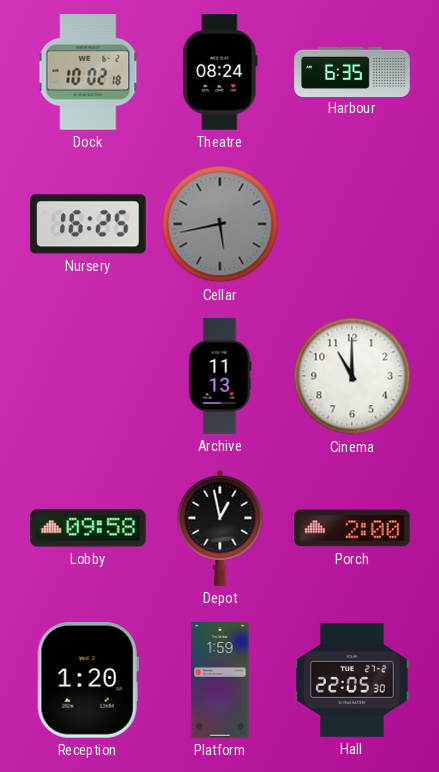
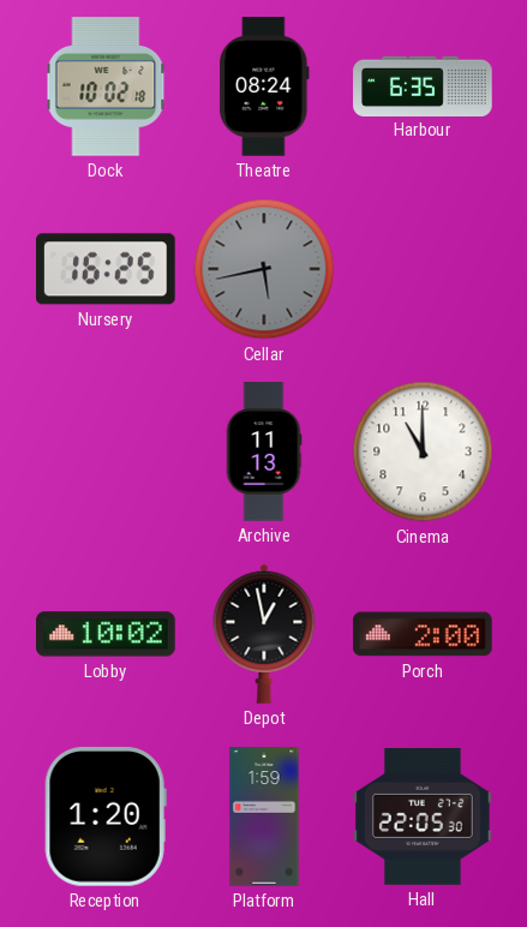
Lobby: 09:58 -> 10:02 (106, 634)
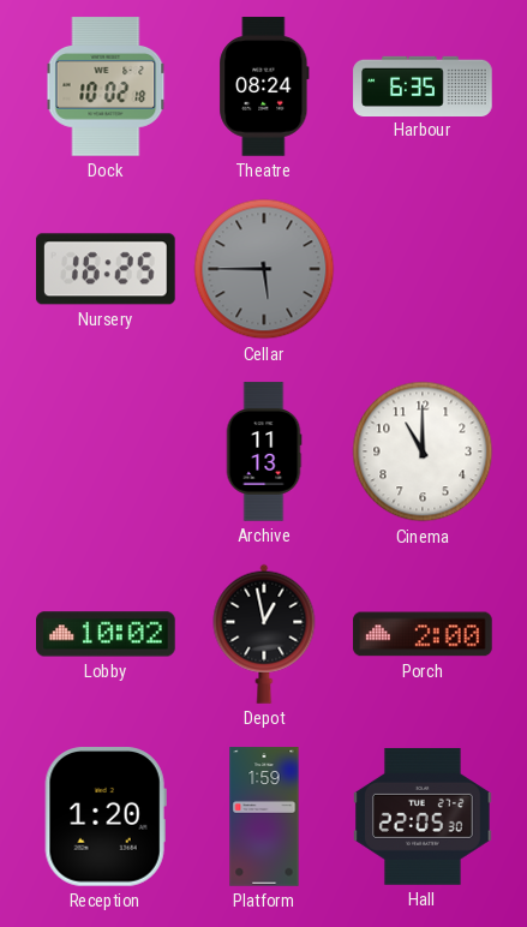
Cellar: 5:43 -> 5:45 (264, 269)
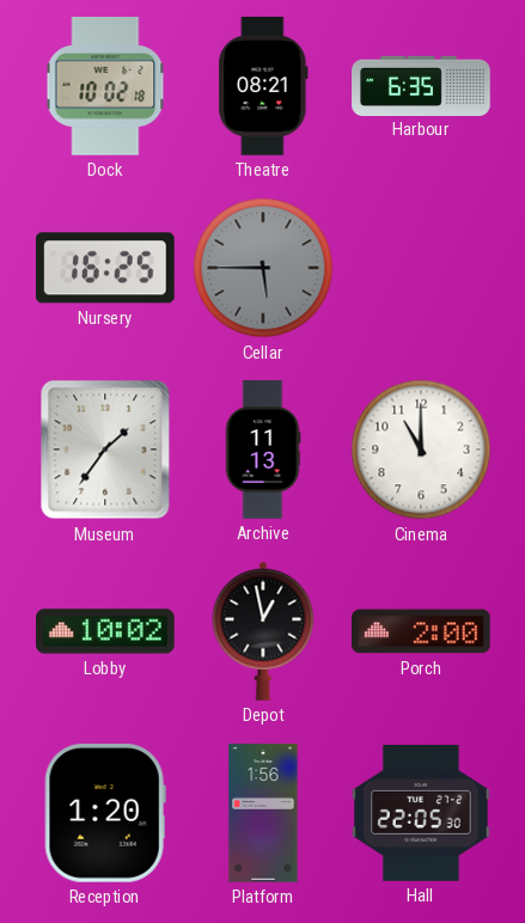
Theatre: 08:24 -> 08:21 (263, 86)
Museum: none -> 1:36 (105, 450)
Platform: 1:59 -> 1:56 (263, 813)
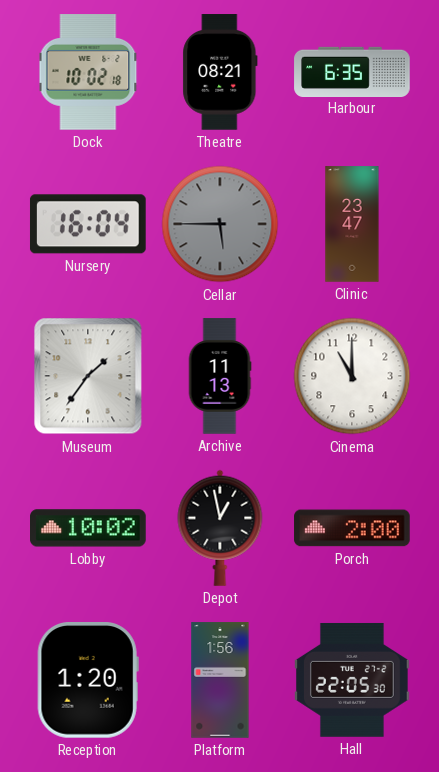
Nursery: 16:25 -> 16:04 (88, 224)
Clinic: none -> 23:47 (352, 224)
